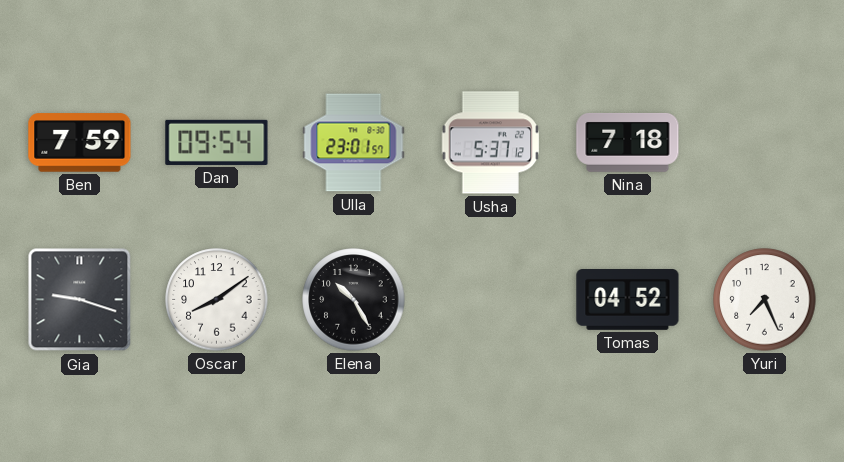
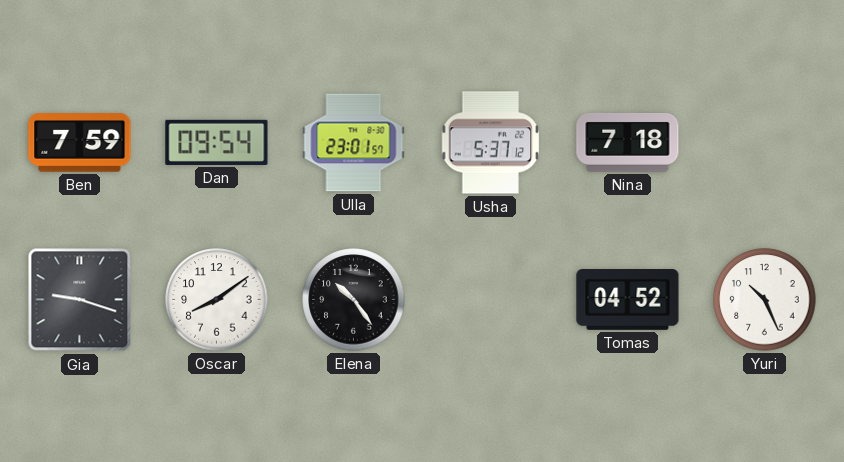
Elena: 10:25 -> 10:24 (354, 300)
Yuri: 7:26 -> 10:26 (765, 300)
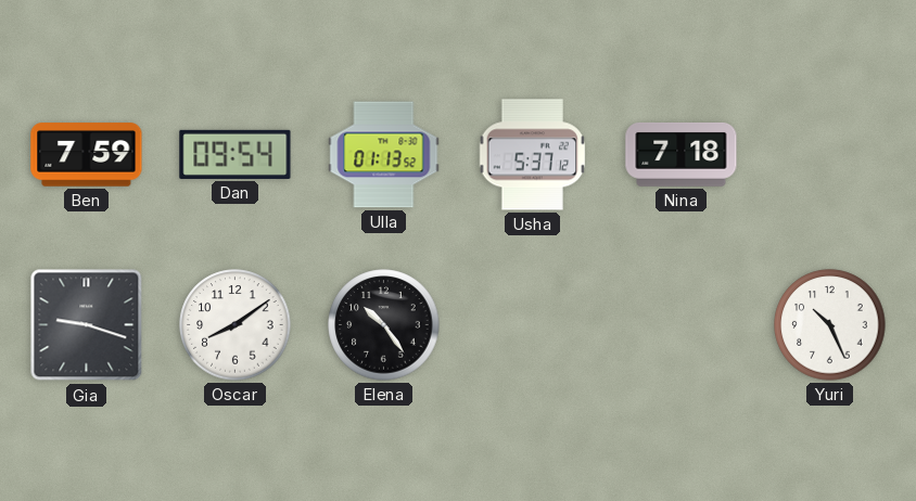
Ulla: 23:01 -> 01:13 (384, 155)
Tomas: 04:52 -> none (628, 300)
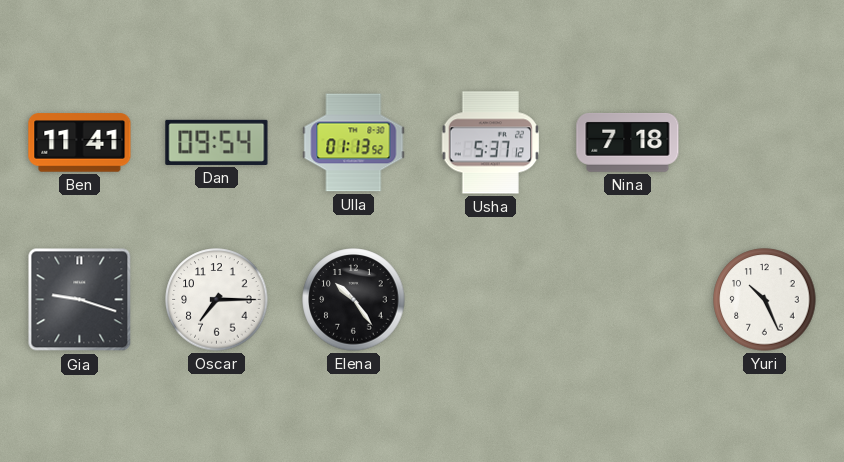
Ben: 7:59 -> 11:41 (80, 143)
Oscar: 8:09 -> 7:15 (217, 300)
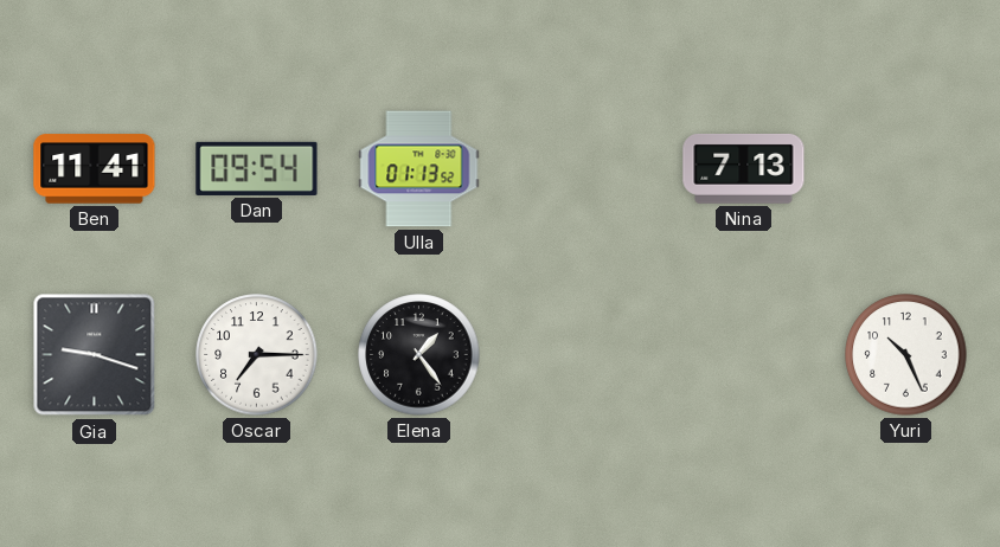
Usha: 5:37 -> none (491, 143)
Nina: 7:18 -> 7:13 (744, 168)
Elena: 10:24 -> 1:24 (419, 355)
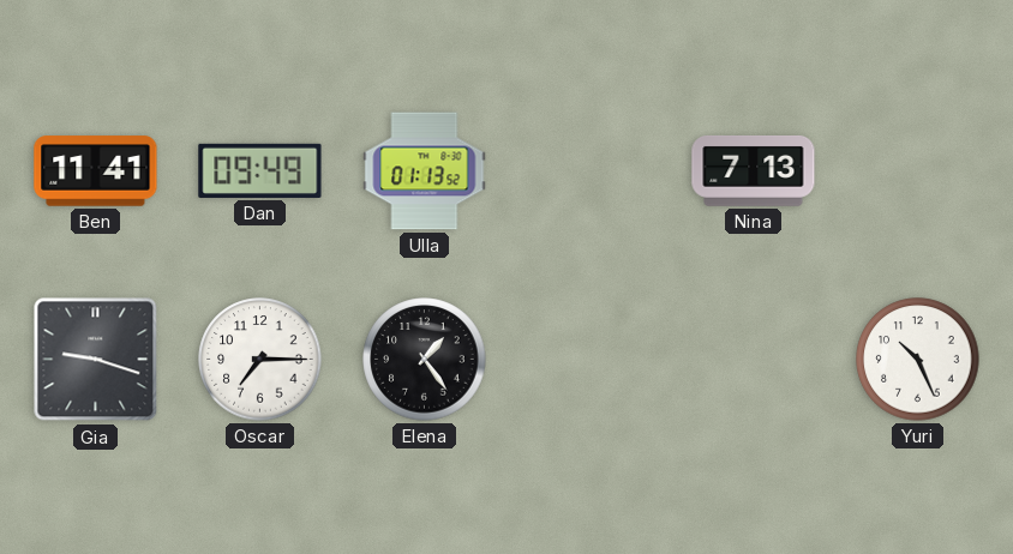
Dan: 09:54 -> 09:49 (260, 170)
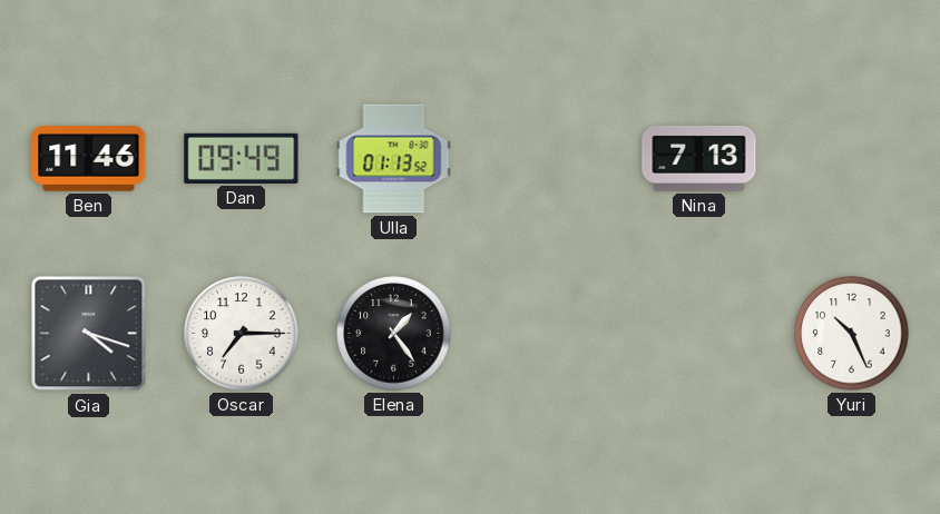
Ben: 11:41 -> 11:46 (89, 159)
Gia: 9:18 -> 4:18 (89, 334)
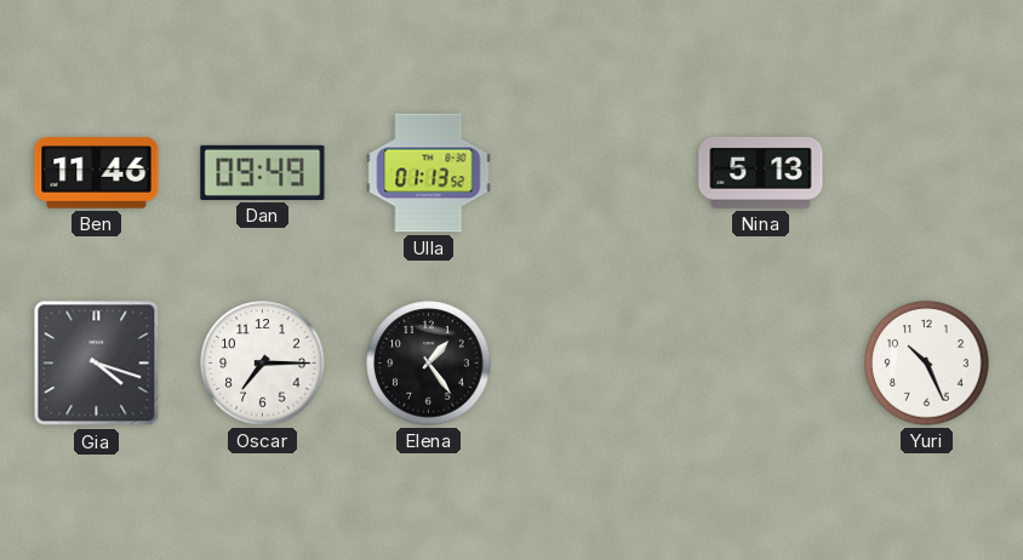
Nina: 7:13 -> 5:13 (761, 172)
